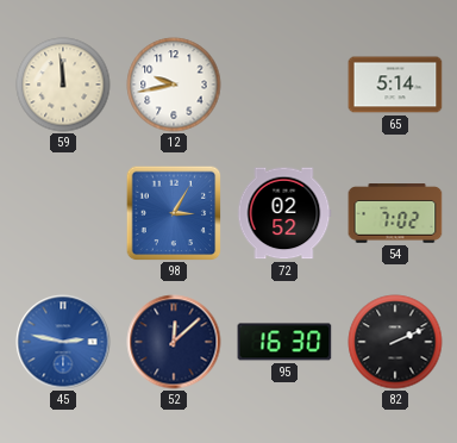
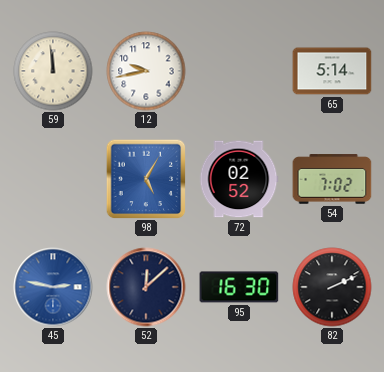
98: 3:05 -> 5:05 (146, 179)
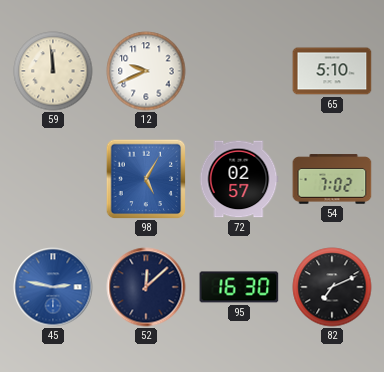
12: 9:43 -> 9:41 (146, 71)
65: 5:14 -> 5:10 (332, 71)
72: 02:52 -> 02:57 (239, 179)
82: 2:11 -> 7:11 (332, 287)
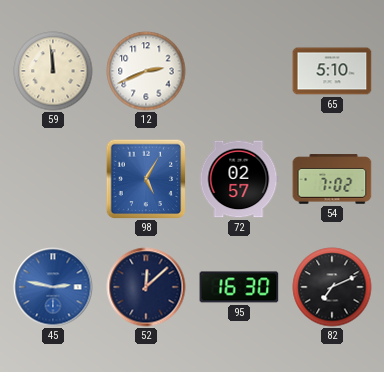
12: 9:41 -> 2:41 (146, 71)
